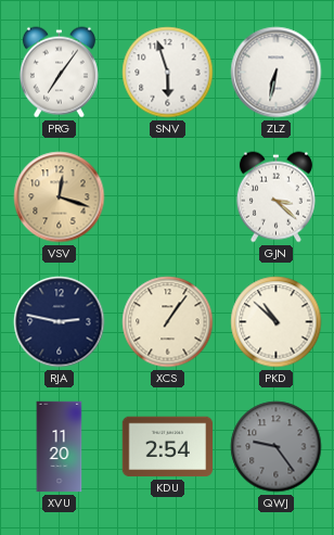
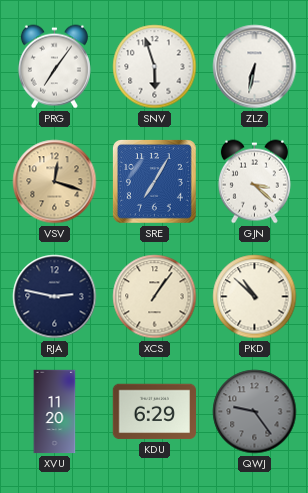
SRE: none -> 7:05 (155, 182)
KDU: 2:54 -> 6:29 (155, 412)
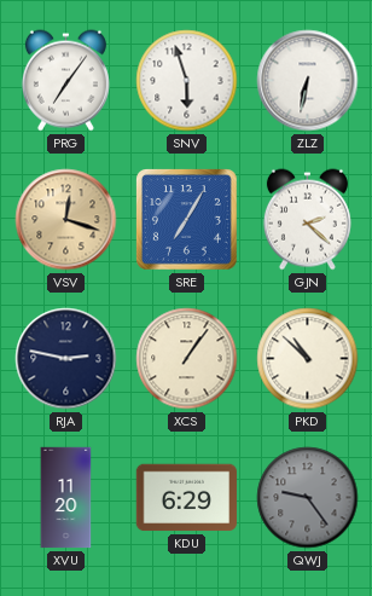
GJN: 3:22 -> 2:22 (307, 220)
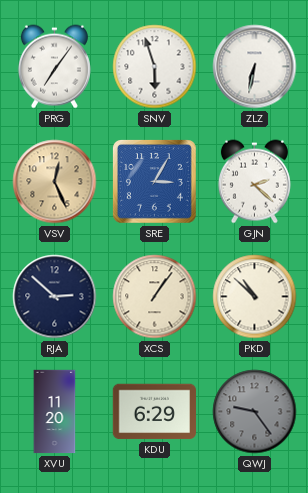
VSV: 12:18 -> 12:26 (55, 182)
SRE: 7:05 -> 3:05 (155, 182)
RJA: 2:47 -> 2:52 (55, 297)
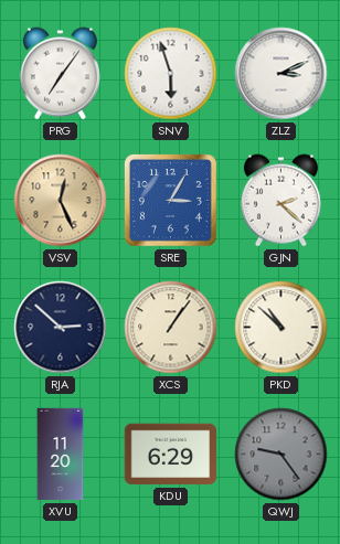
ZLZ: 6:32 -> 3:11 (281, 74)
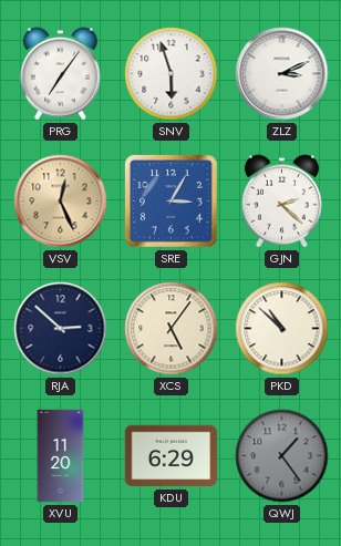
XCS: 1:06 -> 5:06 (172, 329)
QWJ: 9:24 -> 1:24 (282, 456)
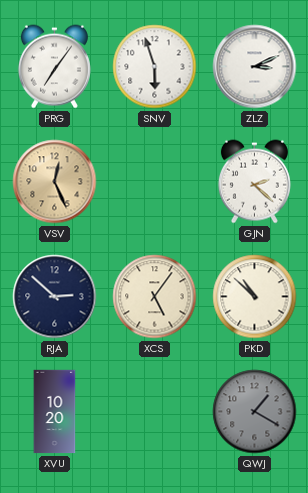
SRE: 3:05 -> none (172, 202)
XVU: 11:20 -> 10:20 (55, 412)
KDU: 6:29 -> none (172, 456)
QWJ: 1:24 -> 1:20 (255, 412)
